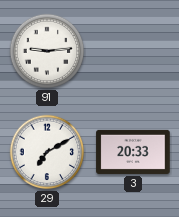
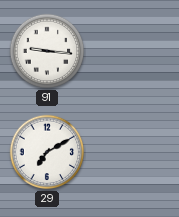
91: 9:14 -> 9:16 (47, 51)
3: 20:33 -> none (133, 152)
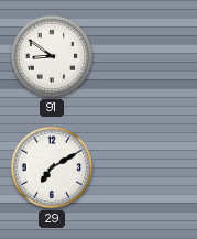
91: 9:16 -> 8:51 (52, 56)
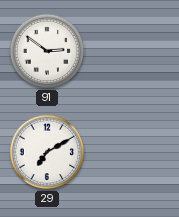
91: 8:51 -> 2:51 (47, 51)
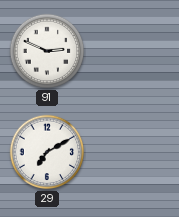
91: 2:51 -> 2:49 (47, 51)
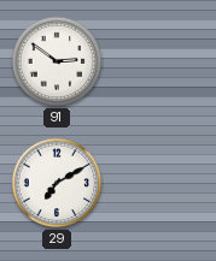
91: 2:49 -> 2:51 (57, 61)
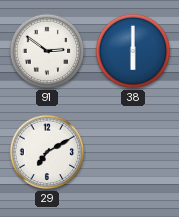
38: none -> 6:00 (133, 51)
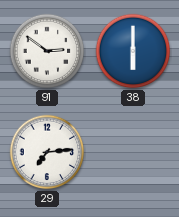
29: 7:10 -> 7:14 (47, 152)
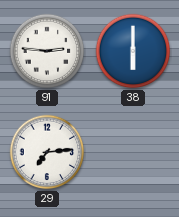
91: 2:51 -> 2:46 (47, 51)
